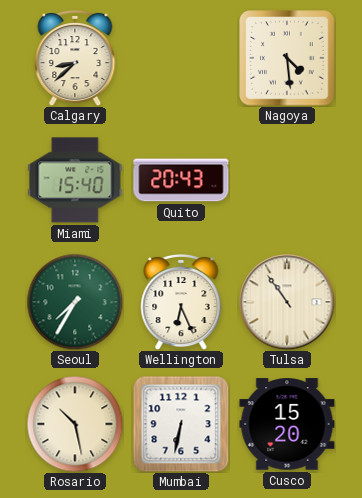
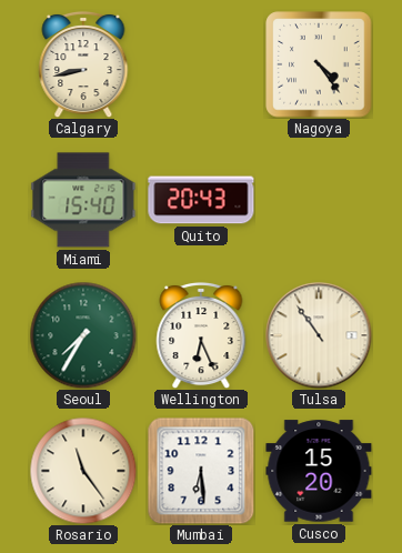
Calgary: 8:38 -> 8:43 (83, 64)
Nagoya: 4:29 -> 4:24 (319, 64)
Rosario: 10:28 -> 11:24 (83, 471)
Mumbai: 6:32 -> 6:29 (201, 471)
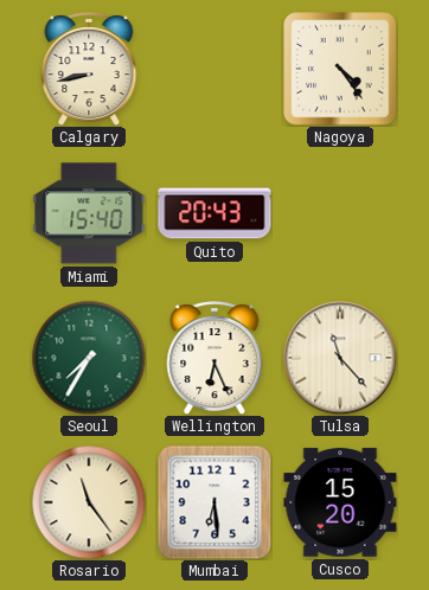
Tulsa: 10:54 -> 11:23 (340, 358)
